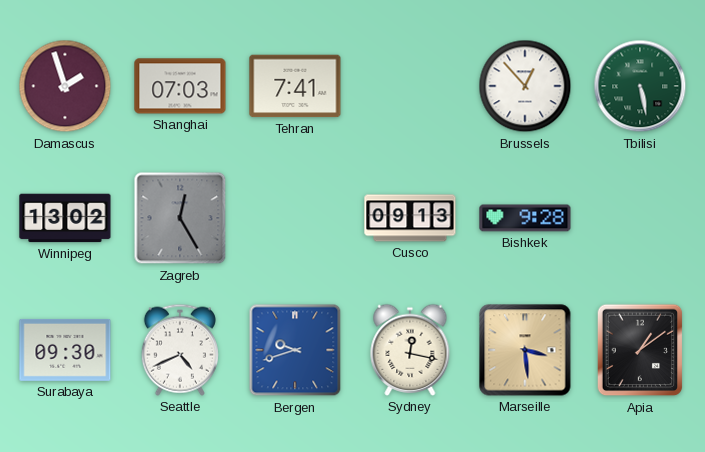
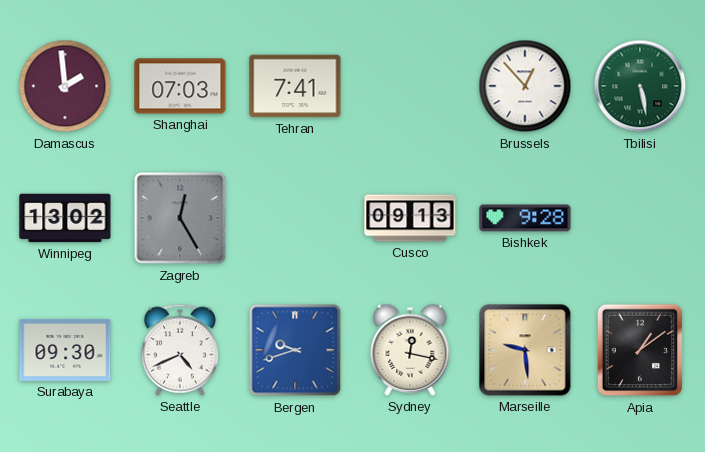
Damascus: 1:57 -> 1:59 (65, 86)
Marseille: 3:29 -> 9:29 (525, 350)
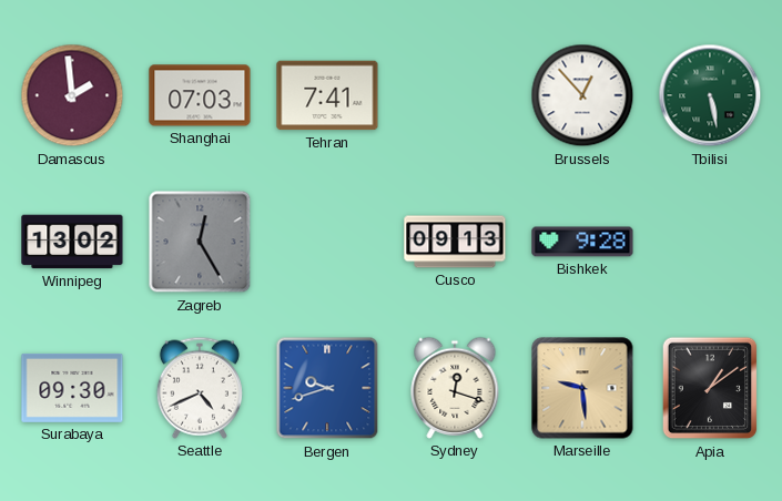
Sydney: 12:17 -> 12:18 (455, 388)
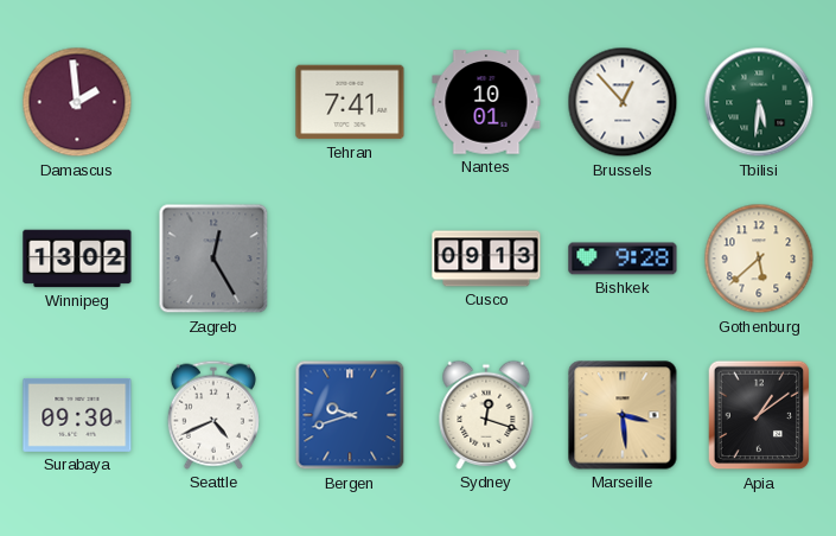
Shanghai: 07:03 -> none (200, 95)
Nantes: none -> 10:01 (486, 102)
Tbilisi: 5:28 -> 5:31 (759, 102)
Gothenburg: none -> 5:38 (759, 259)
Marseille: 9:29 -> 3:29 (623, 415)
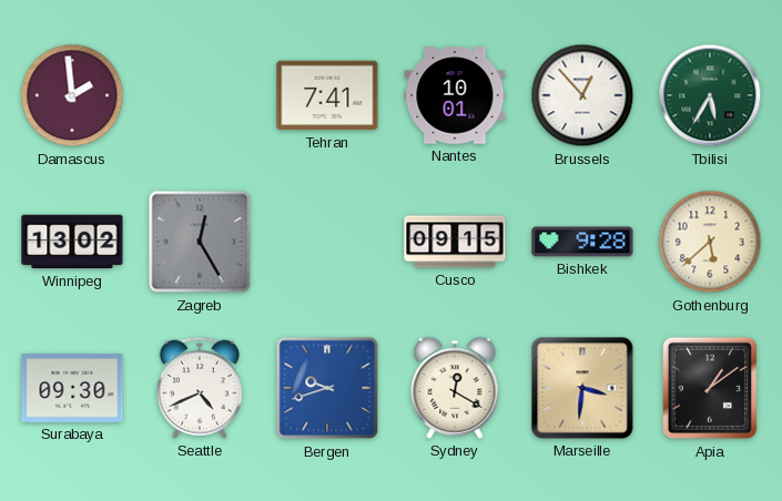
Tbilisi: 5:31 -> 5:35 (710, 95)
Cusco: 09:13 -> 09:15 (455, 242)
Sydney: 12:18 -> 12:20 (455, 388)
Marseille: 3:29 -> 3:31 (582, 388)
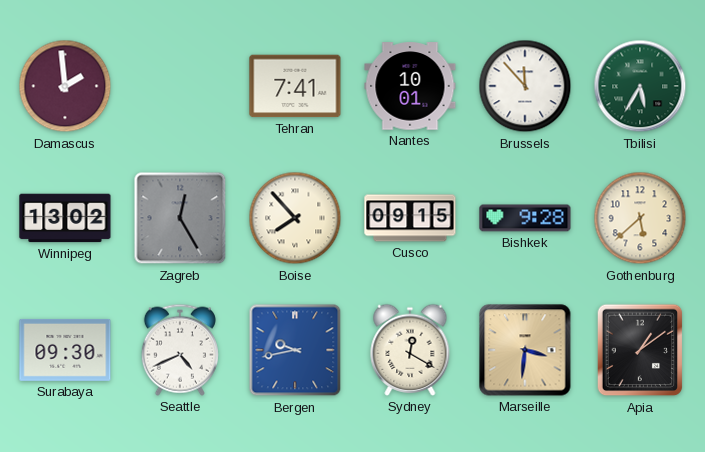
Brussels: 12:53 -> 11:53 (525, 86)
Boise: none -> 7:53 (295, 218)
Bergen: 9:42 -> 9:43 (295, 350)
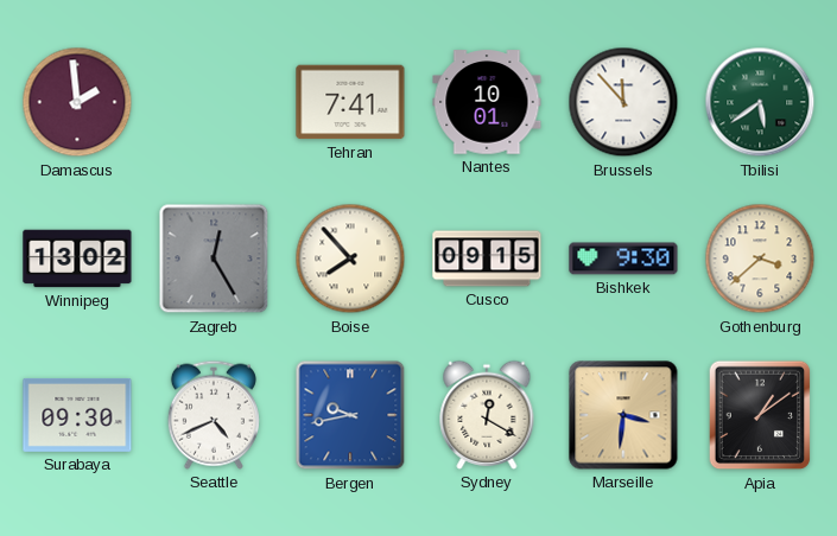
Tbilisi: 5:35 -> 5:39 (760, 102)
Bishkek: 9:28 -> 9:30 (623, 259)
Gothenburg: 5:38 -> 3:38 (760, 259)
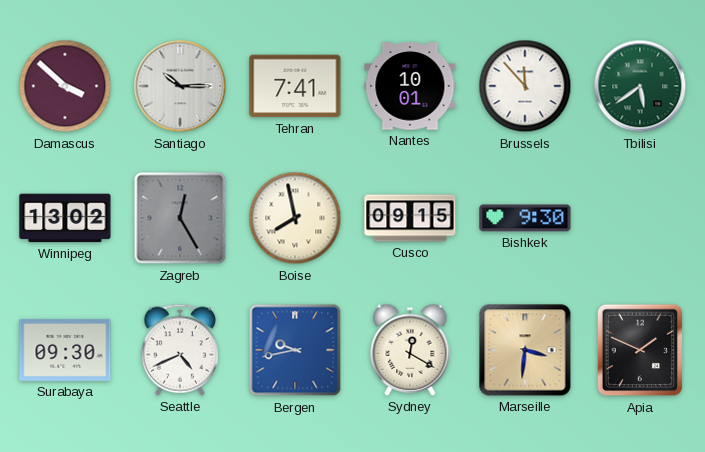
Damascus: 1:59 -> 3:52 (65, 86)
Santiago: none -> 10:15 (180, 86)
Boise: 7:53 -> 7:58 (295, 218)
Gothenburg: 3:38 -> none (760, 259)
Apia: 1:09 -> 1:49 (640, 350)
